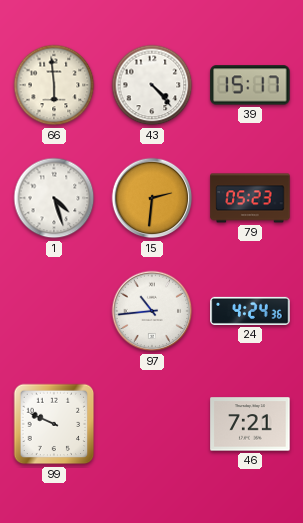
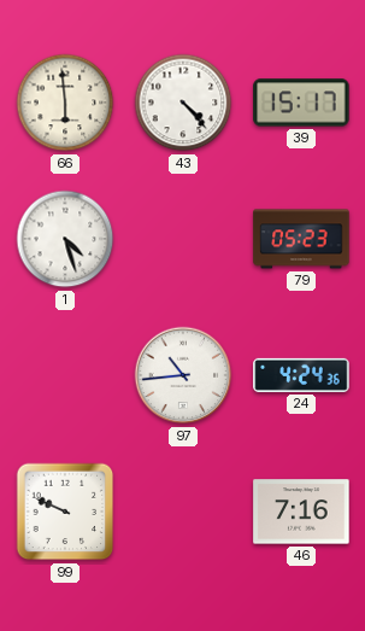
15: 2:31 -> none (152, 198)
46: 7:21 -> 7:16 (301, 512)
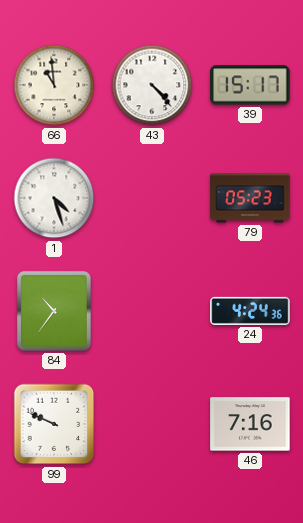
66: 5:59 -> 10:59 (54, 85)
84: none -> 10:36 (54, 311)
97: 10:44 -> none (183, 375)
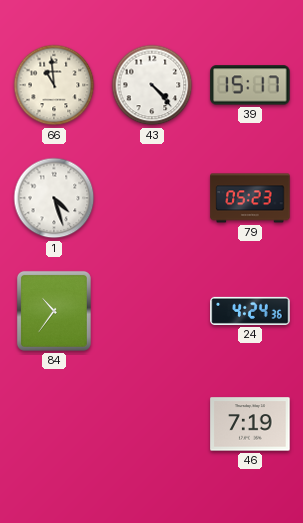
99: 9:49 -> none (54, 424)
46: 7:16 -> 7:19 (250, 424)
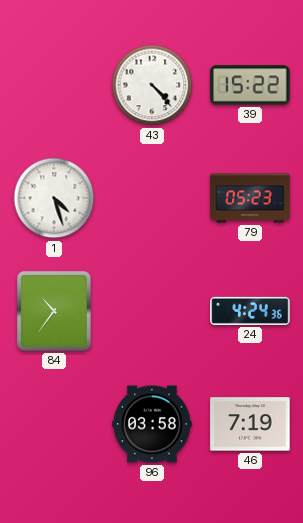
66: 10:59 -> none (54, 85)
39: 15:17 -> 15:22 (250, 85)
96: none -> 03:58 (152, 424)
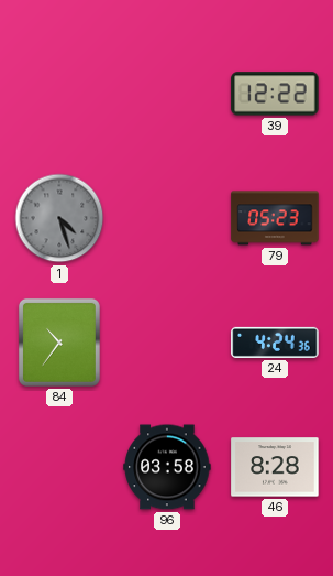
43: 4:23 -> none (152, 85)
39: 15:22 -> 12:22 (275, 94)
1 dial: white -> grey (59, 218)
46: 7:19 -> 8:28 (275, 467)
